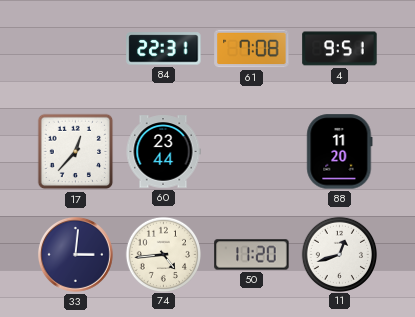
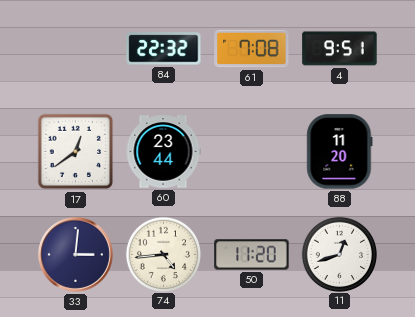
84: 22:31 -> 22:32 (164, 49)
17: 12:37 -> 12:39 (76, 152)
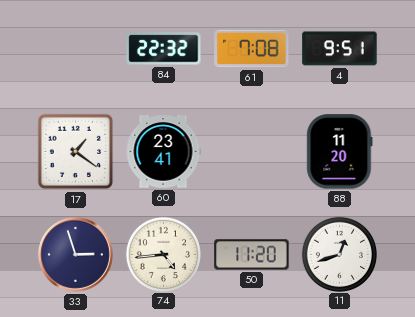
17: 12:39 -> 1:21 (76, 152)
60: 23:44 -> 23:41 (163, 152)
33: 3:01 -> 2:57 (76, 255)
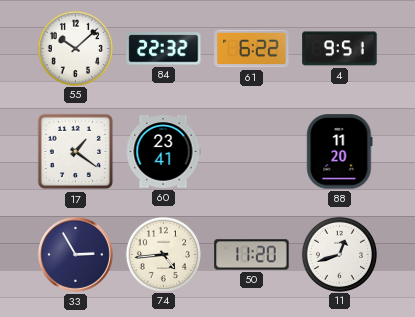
55: none -> 10:08 (75, 48)
61: 7:08 -> 6:22 (252, 49)
33: 2:57 -> 2:55 (76, 255)
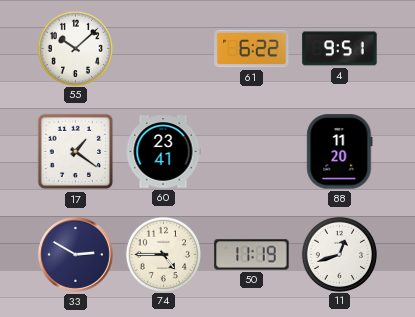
84: 22:32 -> none (164, 49)
33: 2:55 -> 2:50 (76, 255)
74: 4:44 -> 4:45 (163, 254)
50: 11:20 -> 11:19 (252, 255)
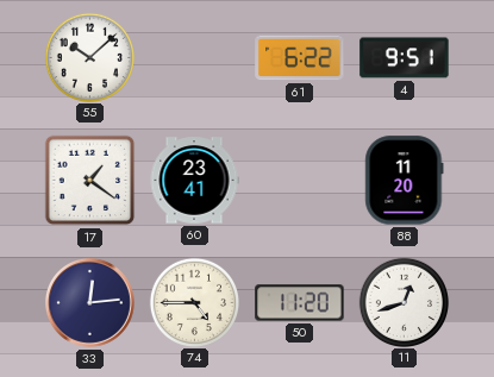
33: 2:50 -> 12:14 (90, 303)
50: 11:19 -> 11:20 (300, 303)
